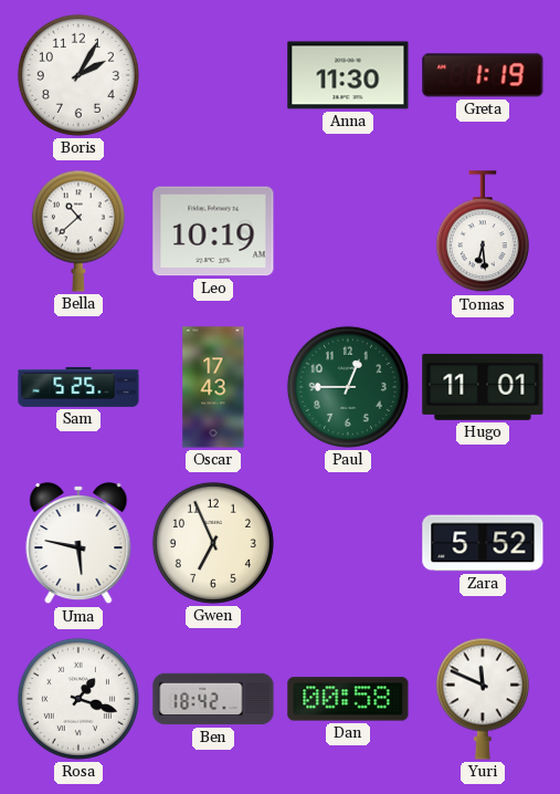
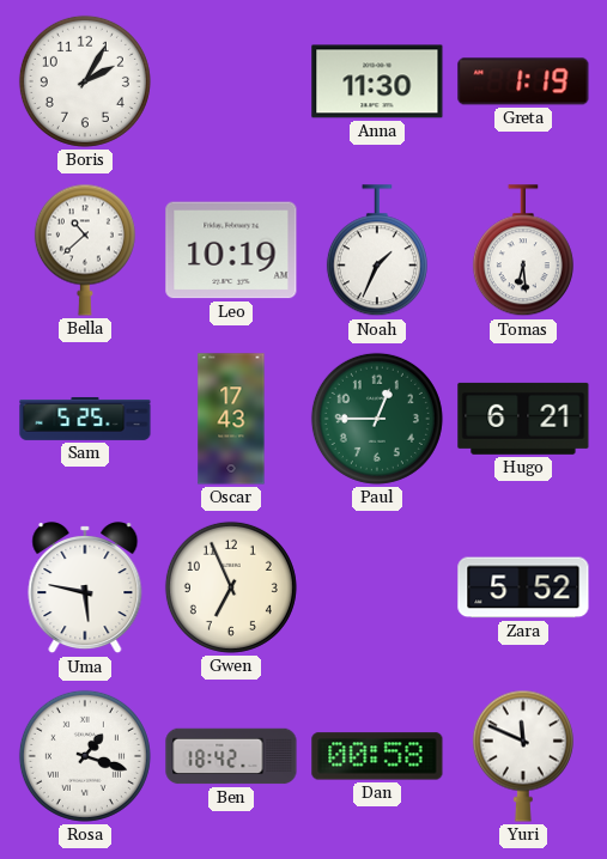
Noah: none -> 1:34 (377, 251)
Hugo: 11:01 -> 6:21 (523, 419)
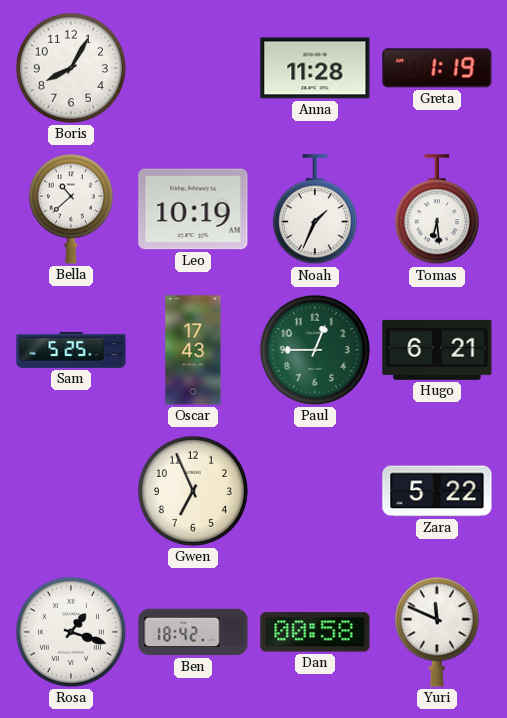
Boris: 2:05 -> 8:05 (71, 68)
Anna: 11:30 -> 11:28 (315, 68)
Uma: 5:47 -> none (85, 589)
Zara: 5:52 -> 5:22 (437, 491)
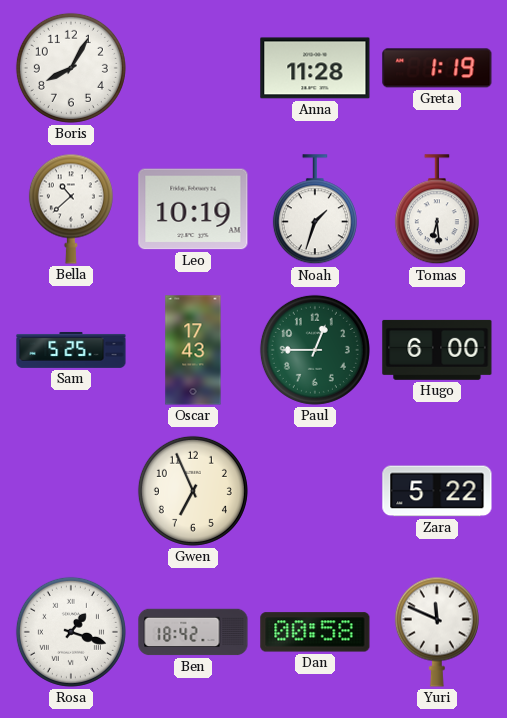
Noah: 1:34 -> 1:33 (315, 210)
Hugo: 6:21 -> 6:00 (437, 350)
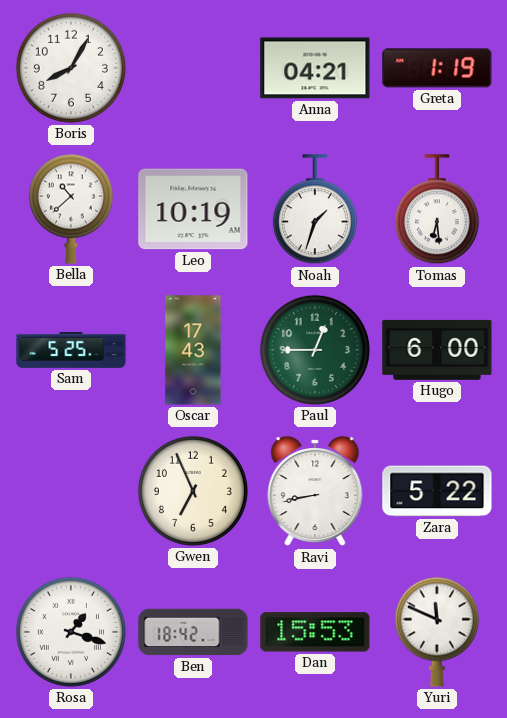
Anna: 11:28 -> 04:21 (315, 68)
Ravi: none -> 8:43 (315, 492)
Dan: 00:58 -> 15:53 (315, 632)
